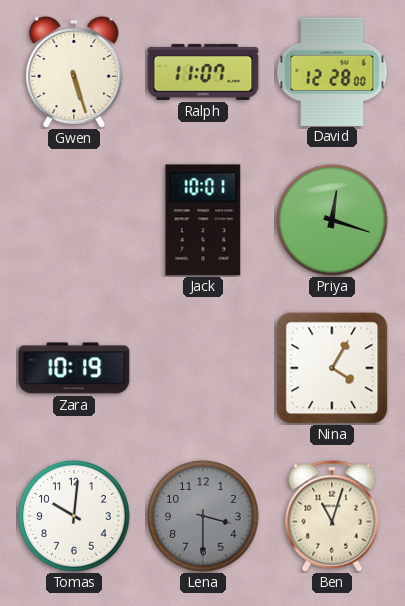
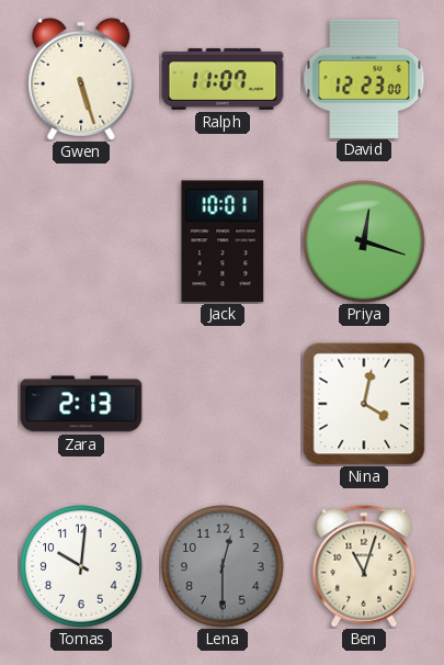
David: 12:28 -> 12:23 (364, 78)
Zara: 10:19 -> 2:13 (81, 404)
Nina: 4:05 -> 4:02 (364, 404)
Lena: 3:30 -> 12:30 (223, 566)
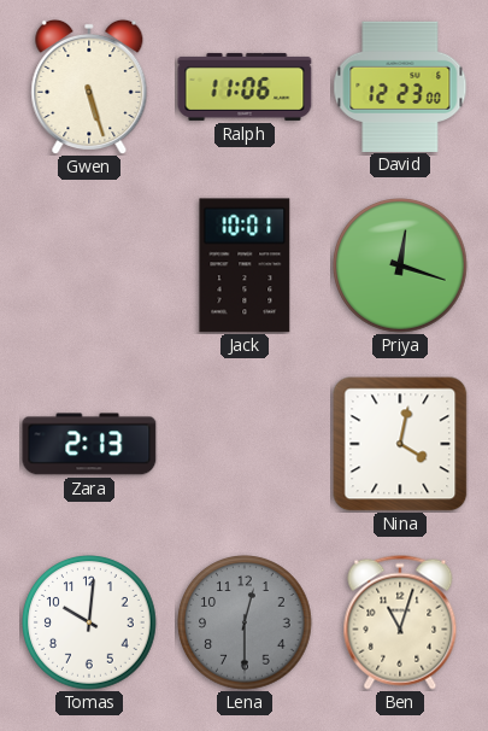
Ralph: 11:07 -> 11:06 (245, 87)
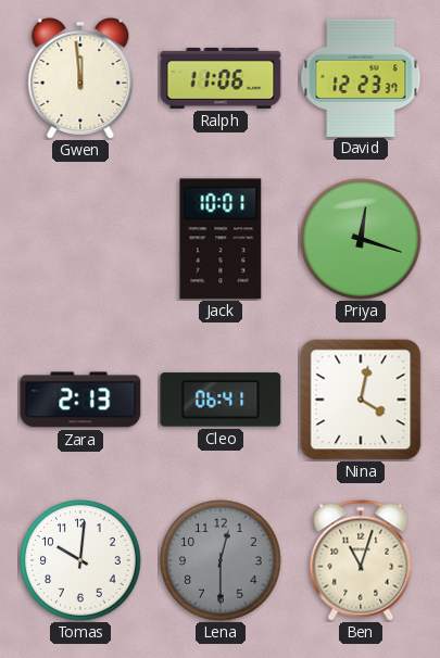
Gwen: 5:27 -> 11:59 (80, 77)
David: 12:23:00 -> 12:23:37 (361, 77)
Cleo: none -> 06:41 (221, 400)
